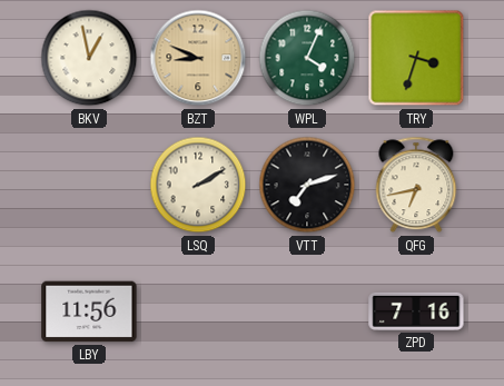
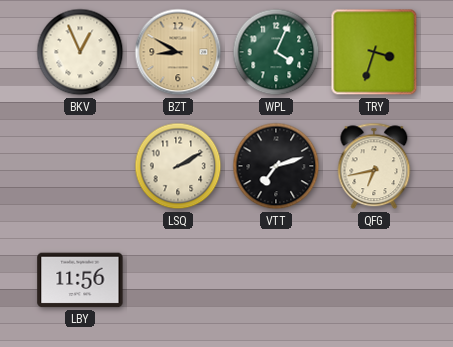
BKV: 12:58 -> 12:56 (80, 52)
BZT: 8:49 -> 8:50 (178, 52)
ZPD: 7:16 -> none (416, 311)
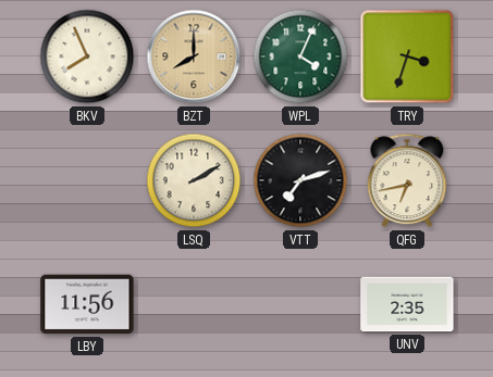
BKV: 12:56 -> 7:56 (87, 56)
BZT: 8:50 -> 8:00 (194, 56)
UNV: none -> 2:35 (407, 304)
